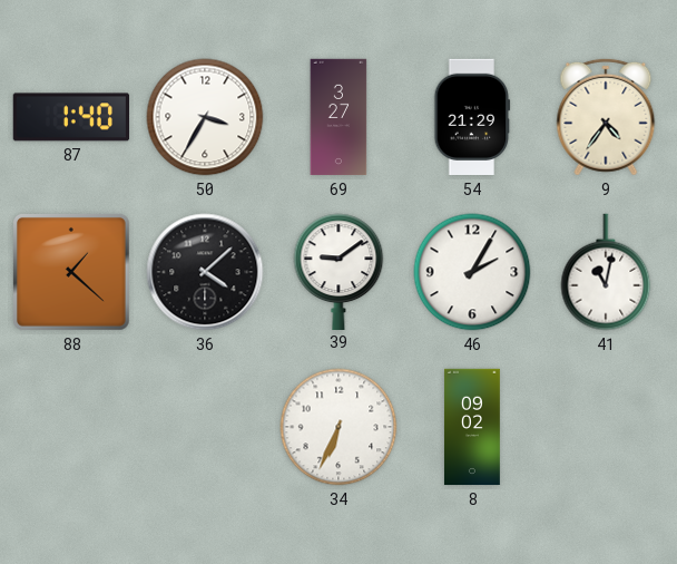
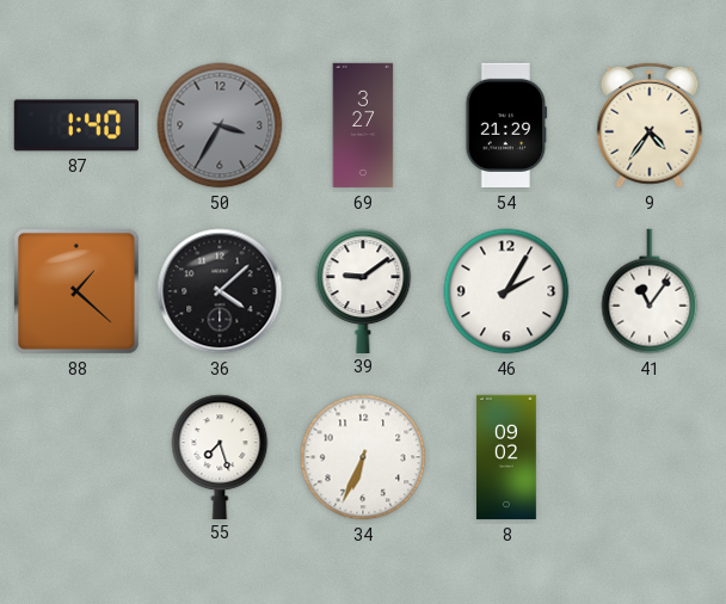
50 dial: white -> grey (220, 125)
41: 11:02 -> 11:06 (650, 291)
55: none -> 7:27 (220, 456)
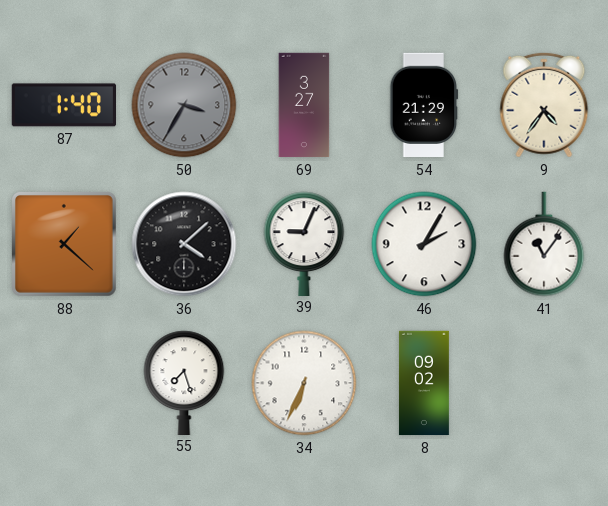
39: 9:09 -> 9:04 (304, 243)
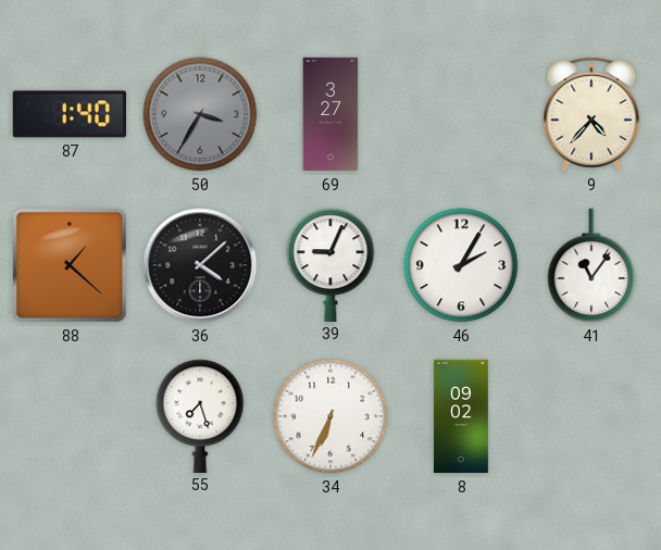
54: 21:29 -> none (424, 105)
9: 4:36 -> 4:37 (591, 114)
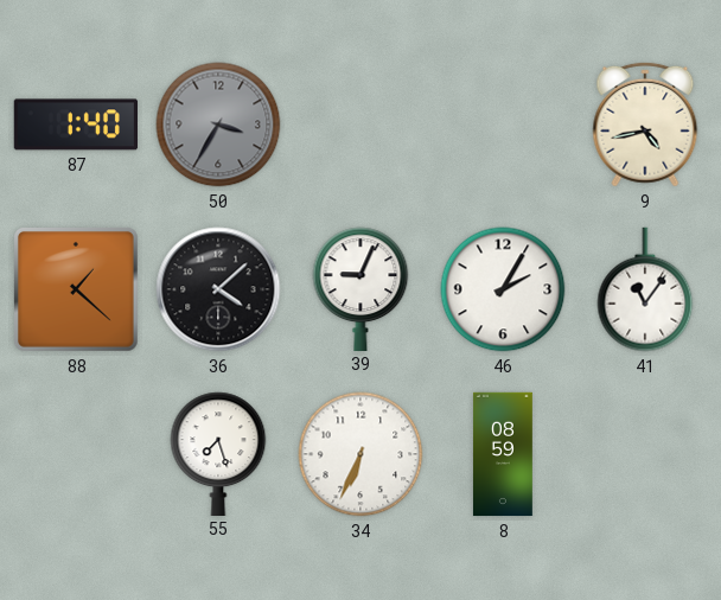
69: 3:27 -> none (330, 114)
9: 4:37 -> 4:43 (645, 125)
8: 09:02 -> 08:59 (503, 454)
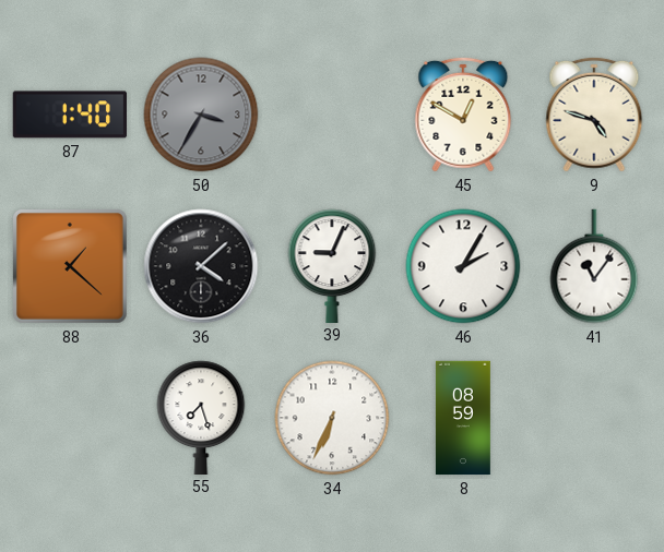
45: none -> 12:50 (463, 115)
9: 4:43 -> 4:48 (594, 115)
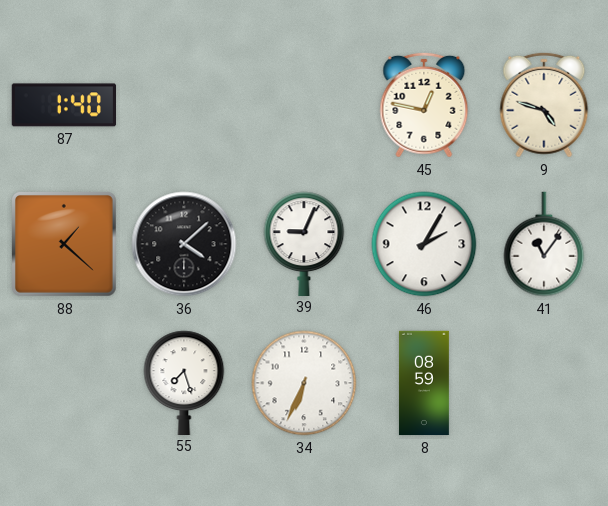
50: 3:35 -> none (201, 115)
45: 12:50 -> 12:47 (424, 105)
